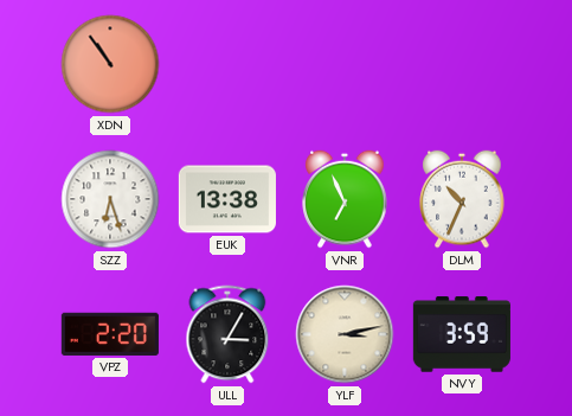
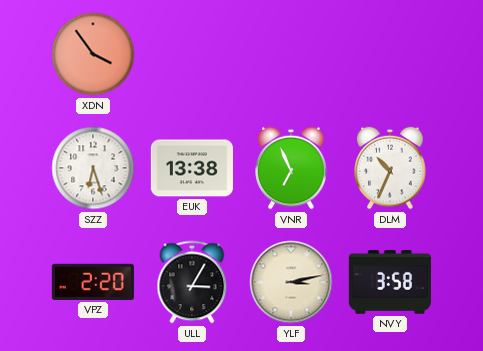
XDN: 10:54 -> 3:54 (93, 54)
NVY: 3:59 -> 3:58 (390, 282)
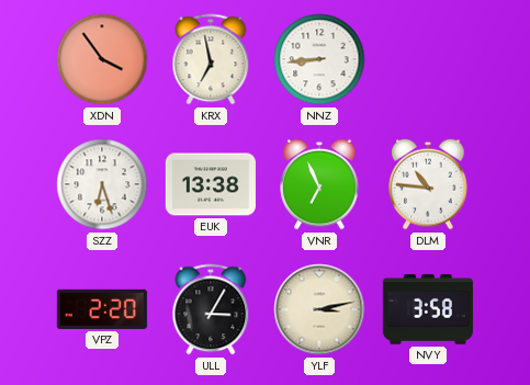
KRX: none -> 6:58 (211, 59)
NNZ: none -> 8:44 (319, 59)
DLM: 10:34 -> 10:46 (428, 184)
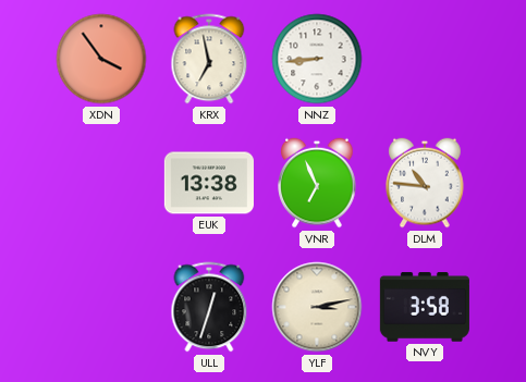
SZZ: 6:27 -> none (102, 184)
VPZ: 2:20 -> none (102, 309)
ULL: 3:05 -> 12:33 (209, 307)
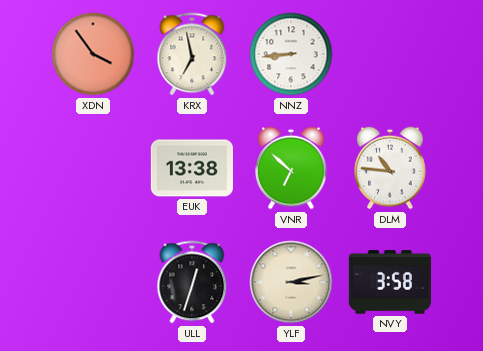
VNR: 6:56 -> 6:52 (291, 168)
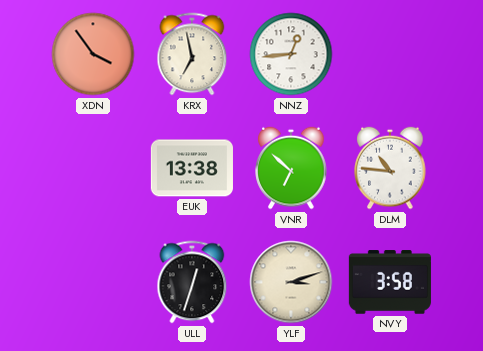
NNZ: 8:44 -> 12:44 (291, 54)
YLF: 3:13 -> 3:12 (291, 282)
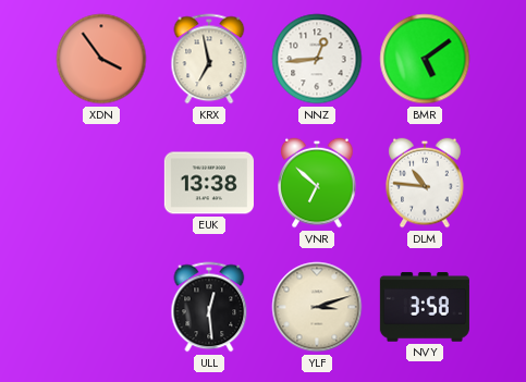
BMR: none -> 5:09 (425, 59)
ULL: 12:33 -> 12:29 (209, 307)
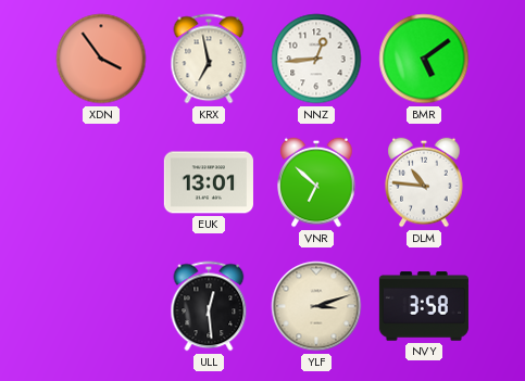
EUK: 13:38 -> 13:01 (209, 182)
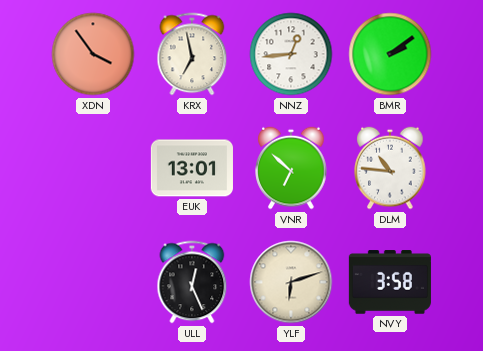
BMR: 5:09 -> 2:09 (390, 54)
ULL: 12:29 -> 12:26 (192, 282)
YLF: 3:12 -> 6:12 (291, 282)
